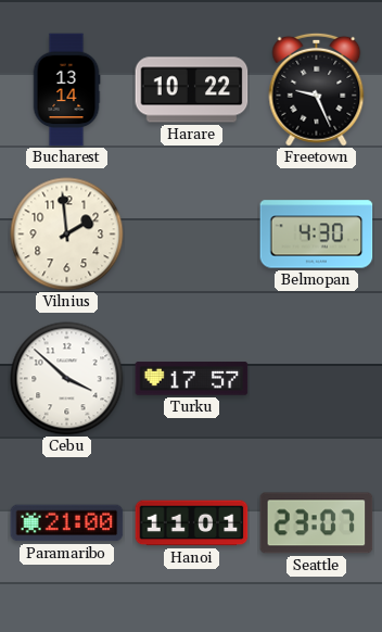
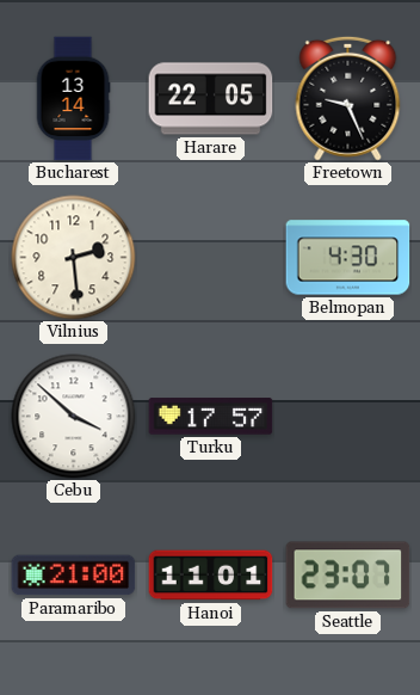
Harare: 10:22 -> 22:05 (211, 99)
Vilnius: 1:59 -> 2:29 (74, 258)
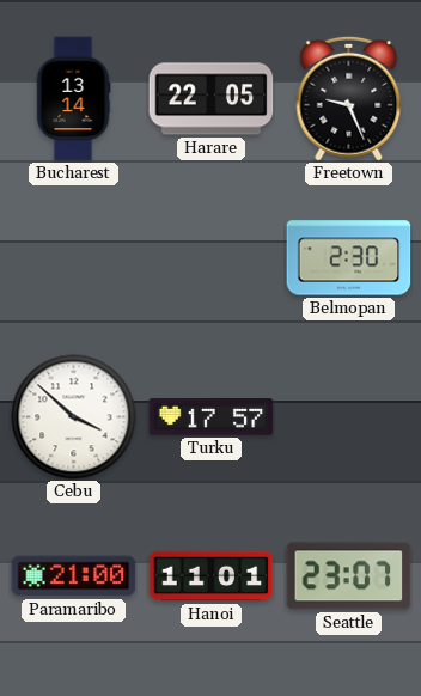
Vilnius: 2:29 -> none (74, 258)
Belmopan: 4:30 -> 2:30 (349, 258)
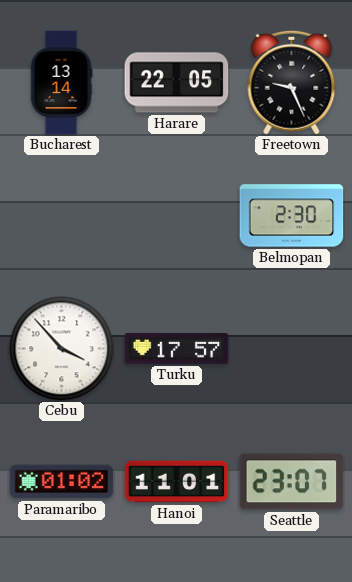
Cebu: 3:52 -> 3:53 (62, 349)
Paramaribo: 21:00 -> 01:02 (62, 482)
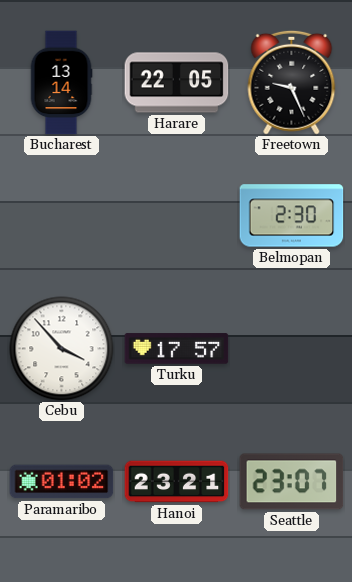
Hanoi: 11:01 -> 23:21 (177, 482)
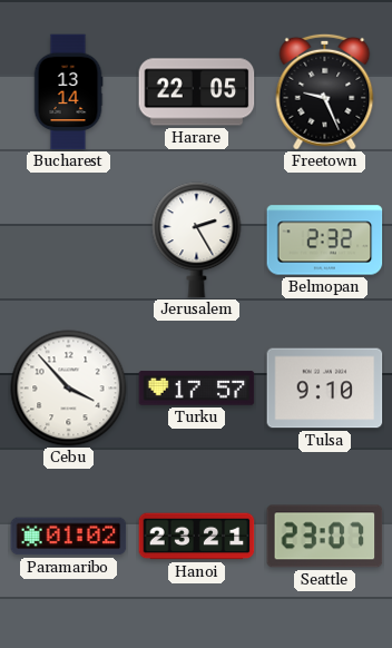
Jerusalem: none -> 2:25 (197, 240)
Belmopan: 2:30 -> 2:32 (325, 240)
Tulsa: none -> 9:10 (325, 389)
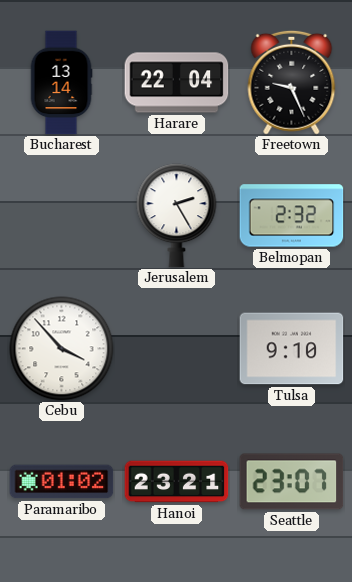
Harare: 22:05 -> 22:04 (177, 83)
Turku: 17:57 -> none (197, 389)
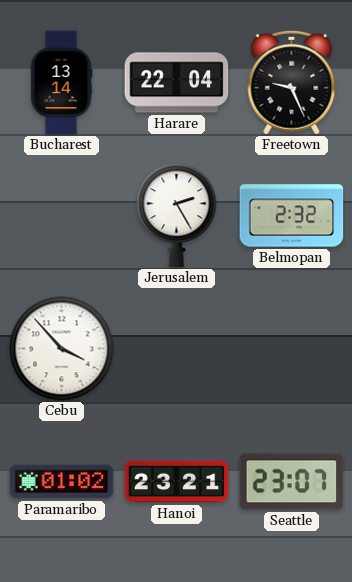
Tulsa: 9:10 -> none (292, 349)
